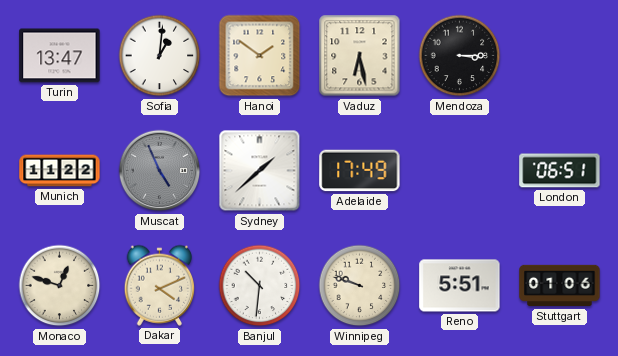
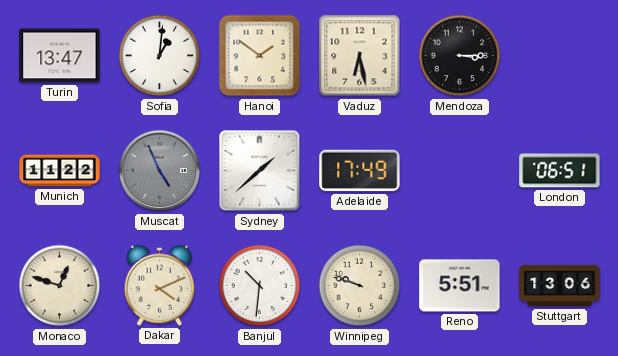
Stuttgart: 01:06 -> 13:06 (560, 286)
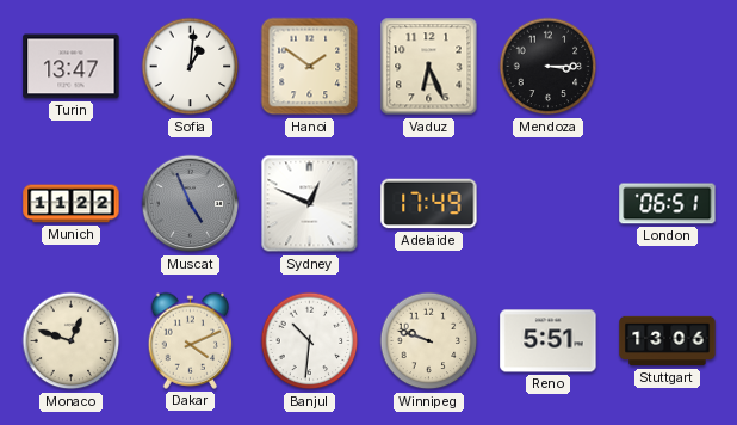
Vaduz: 6:28 -> 6:26 (429, 67)
Sydney: 1:38 -> 12:49 (310, 204)
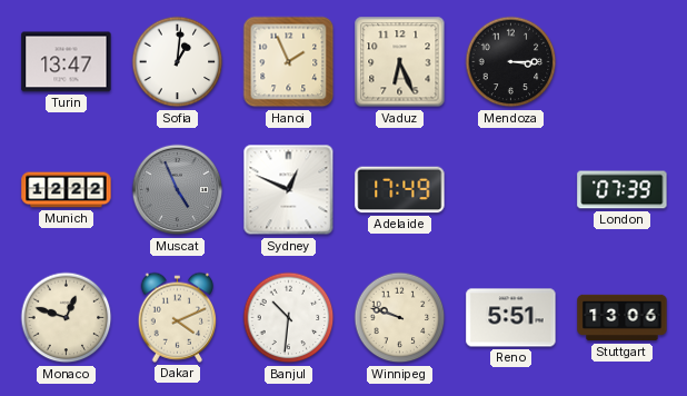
Hanoi: 1:51 -> 1:56 (289, 62)
Munich: 11:22 -> 12:22 (67, 190)
London: 06:51 -> 07:39 (623, 190)
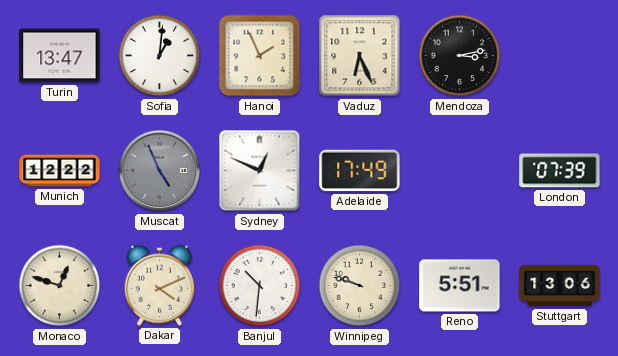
Mendoza: 3:15 -> 3:13 (460, 56)
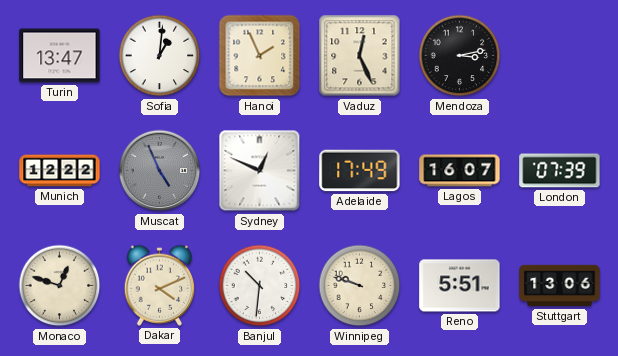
Vaduz: 6:26 -> 12:26 (360, 56)
Lagos: none -> 16:07 (460, 171)
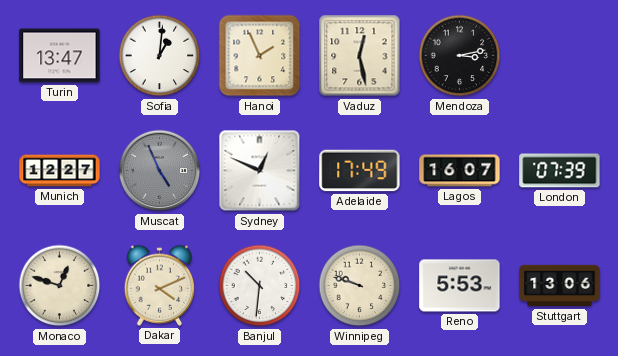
Vaduz: 12:26 -> 12:28 (360, 56)
Munich: 12:22 -> 12:27 (60, 171)
Reno: 5:51 -> 5:53 (460, 286)
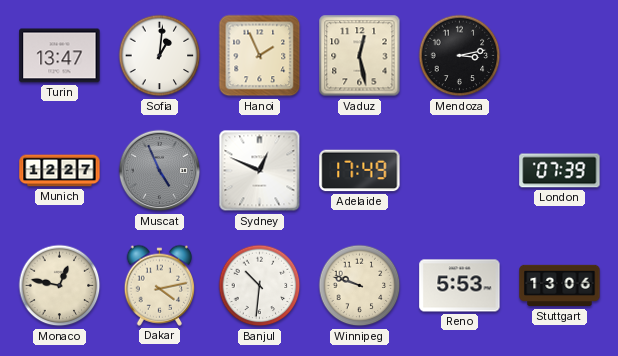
Lagos: 16:07 -> none (460, 171)
Monaco: 12:48 -> 12:47 (60, 286)
Dakar: 4:11 -> 4:13 (160, 285)
